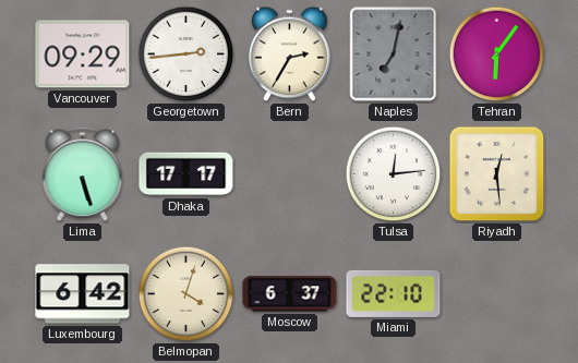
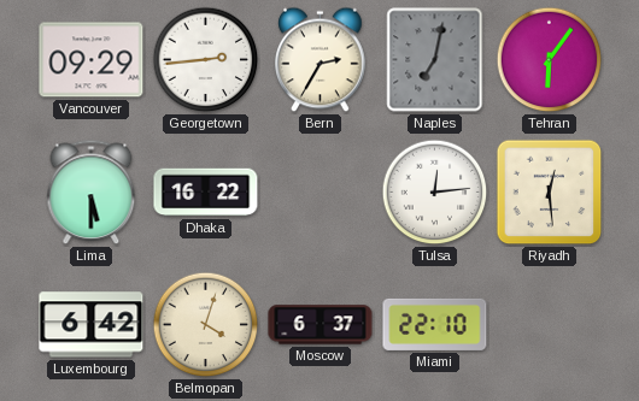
Lima: 5:27 -> 5:30 (92, 193)
Dhaka: 17:17 -> 16:22 (206, 193)
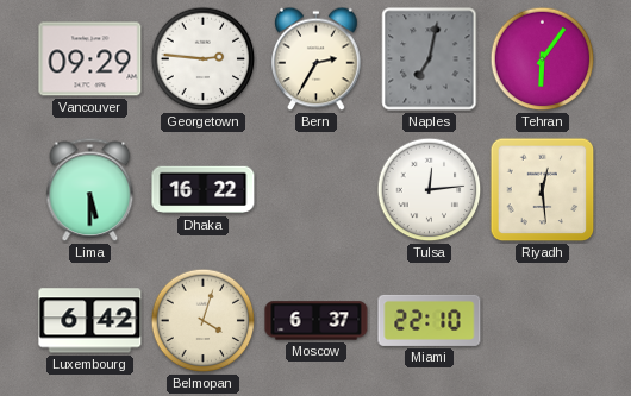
Georgetown: 2:44 -> 2:46 (204, 59)
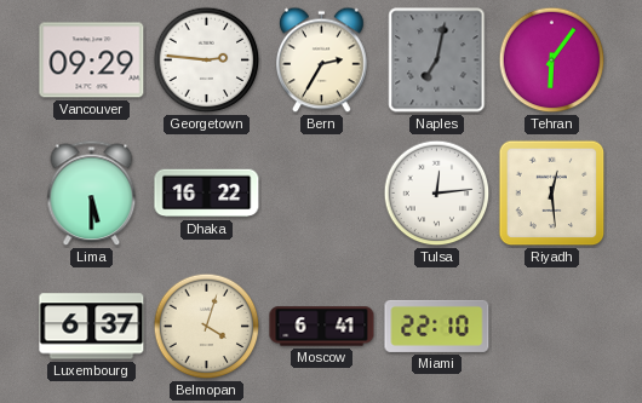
Luxembourg: 6:42 -> 6:37 (92, 327)
Moscow: 6:37 -> 6:41 (322, 327)
